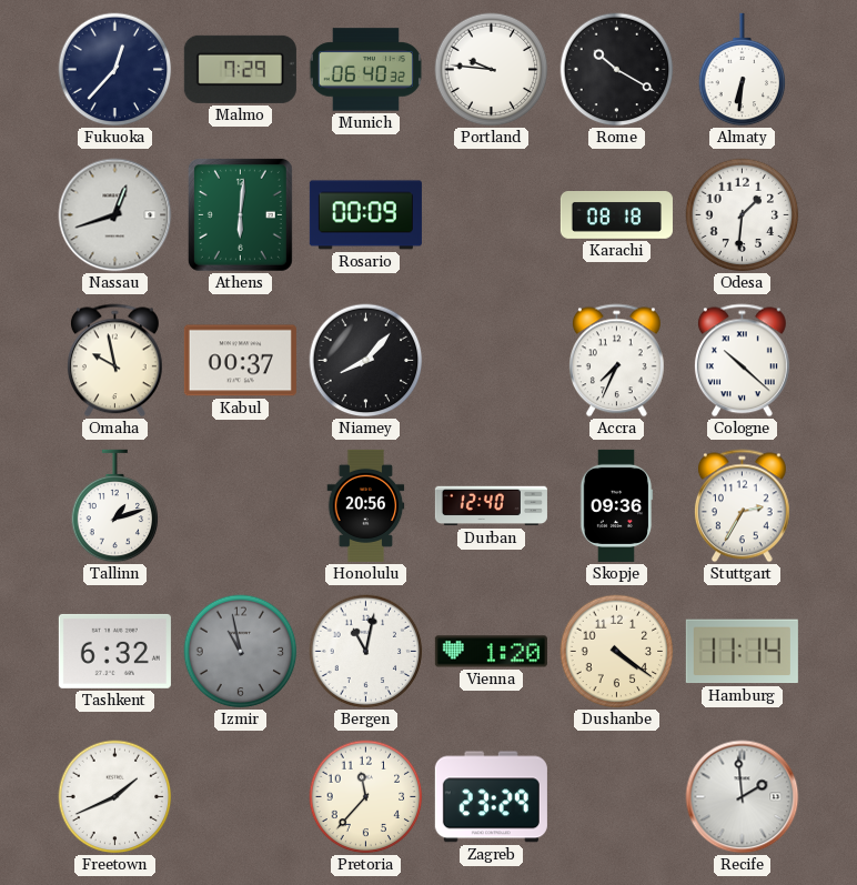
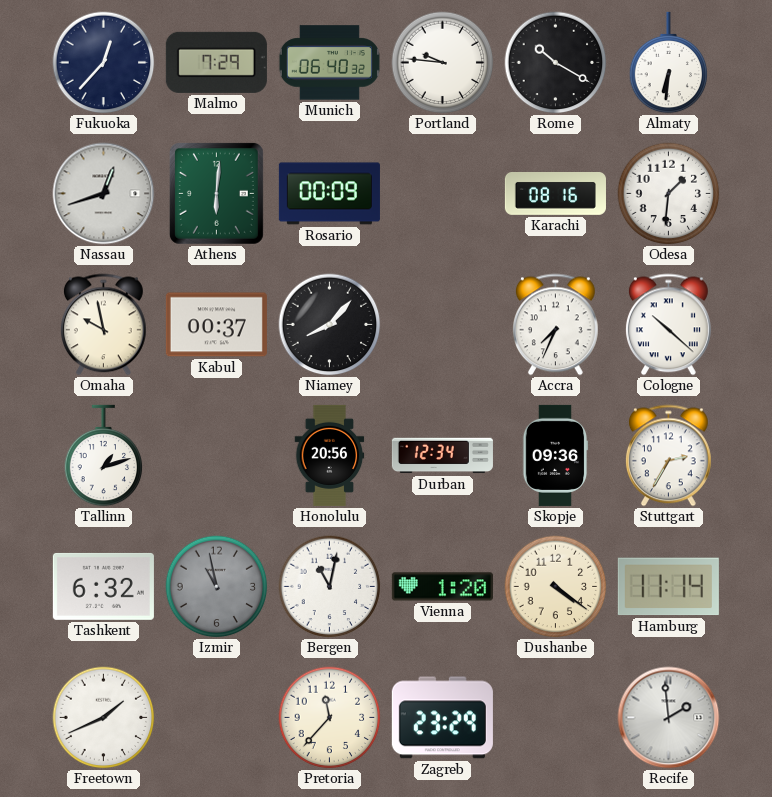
Karachi: 08:18 -> 08:16 (555, 194)
Durban: 12:40 -> 12:34 (442, 456)
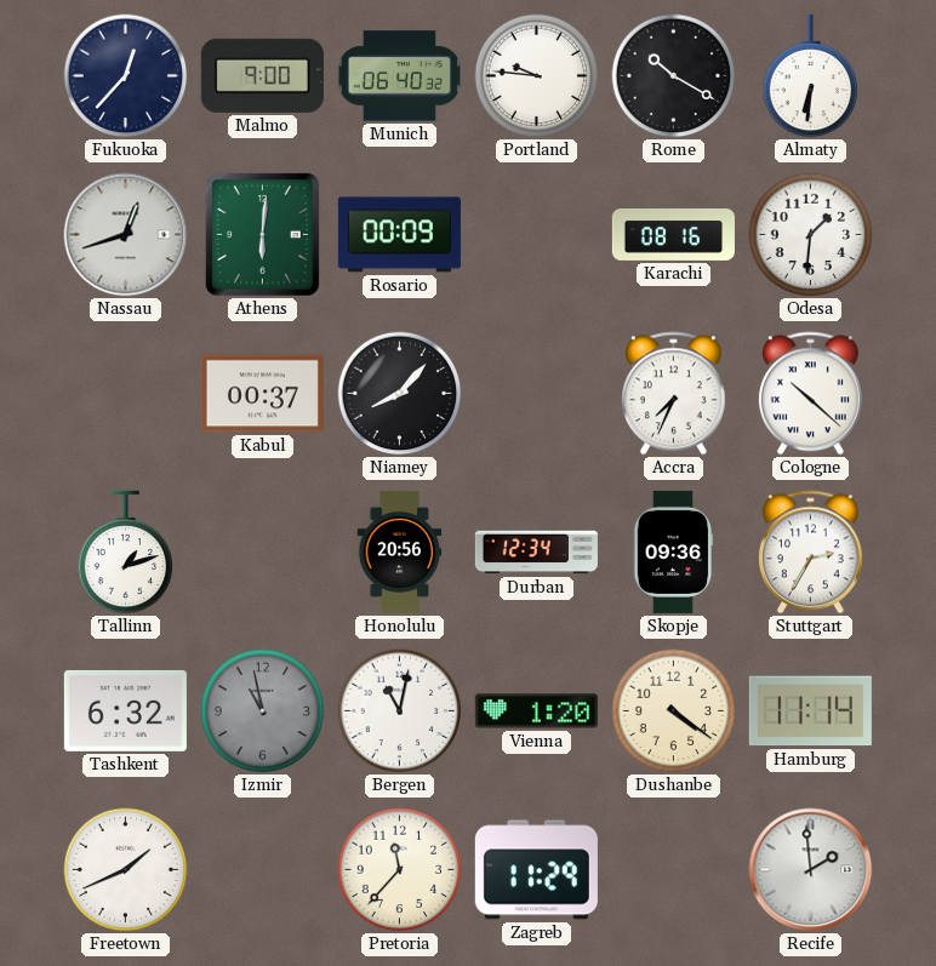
Malmo: 7:29 -> 9:00 (262, 75)
Omaha: 9:58 -> none (103, 325)
Zagreb: 23:29 -> 11:29 (536, 870)
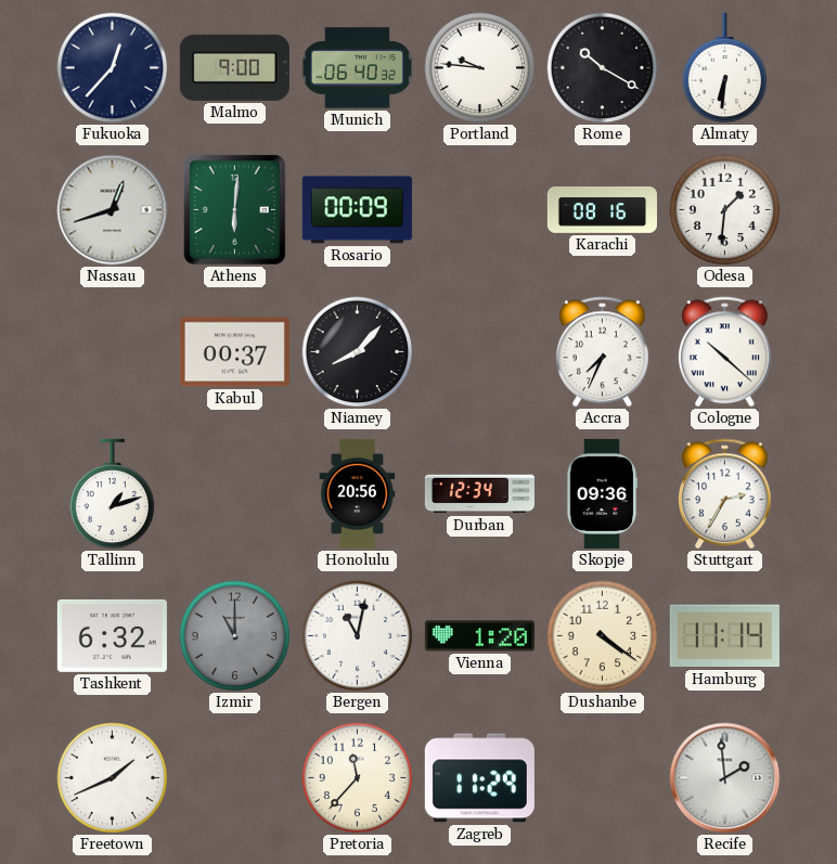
Izmir: 10:58 -> 11:00 (235, 636)
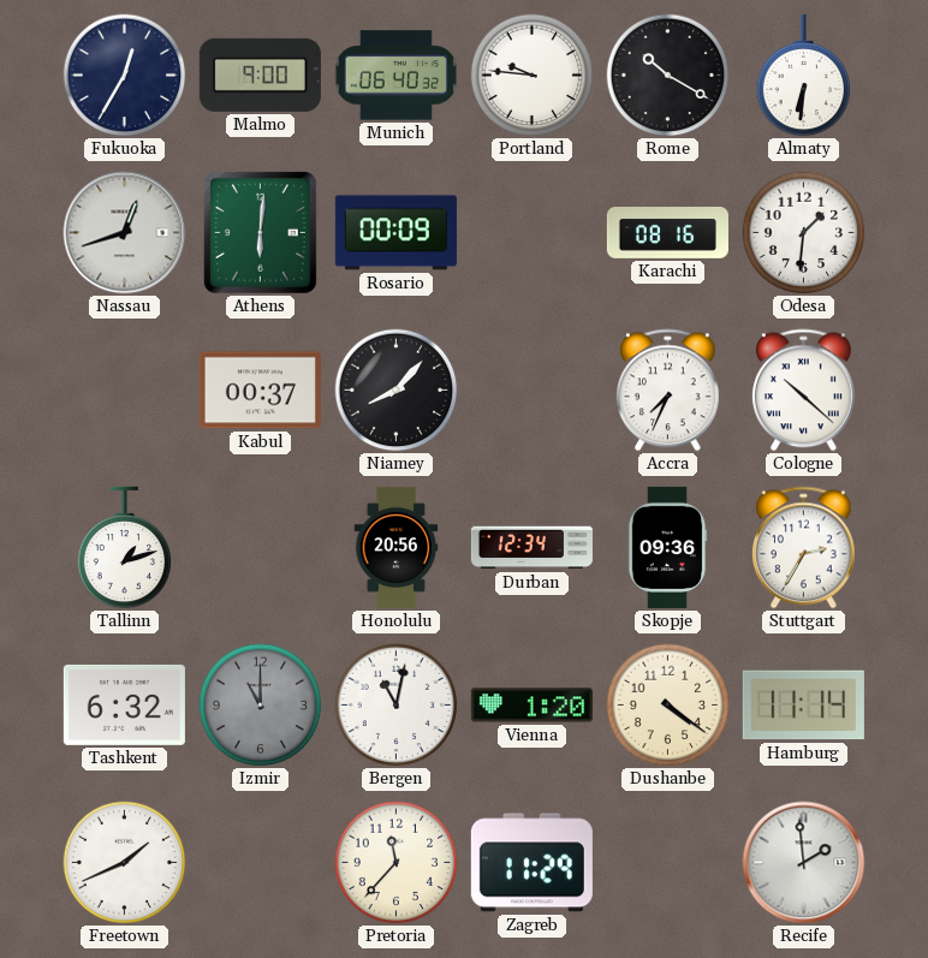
Fukuoka: 12:37 -> 12:35 (125, 76)
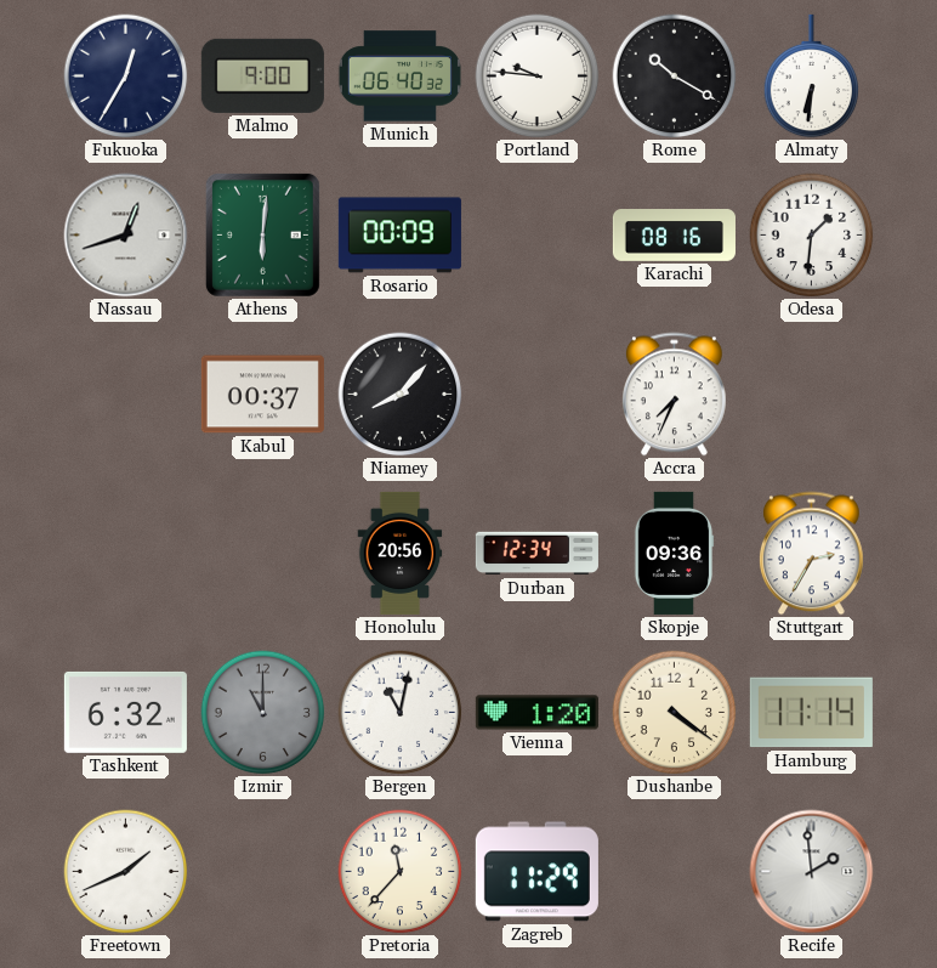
Cologne: 10:22 -> none (803, 391)
Tallinn: 1:12 -> none (125, 548)
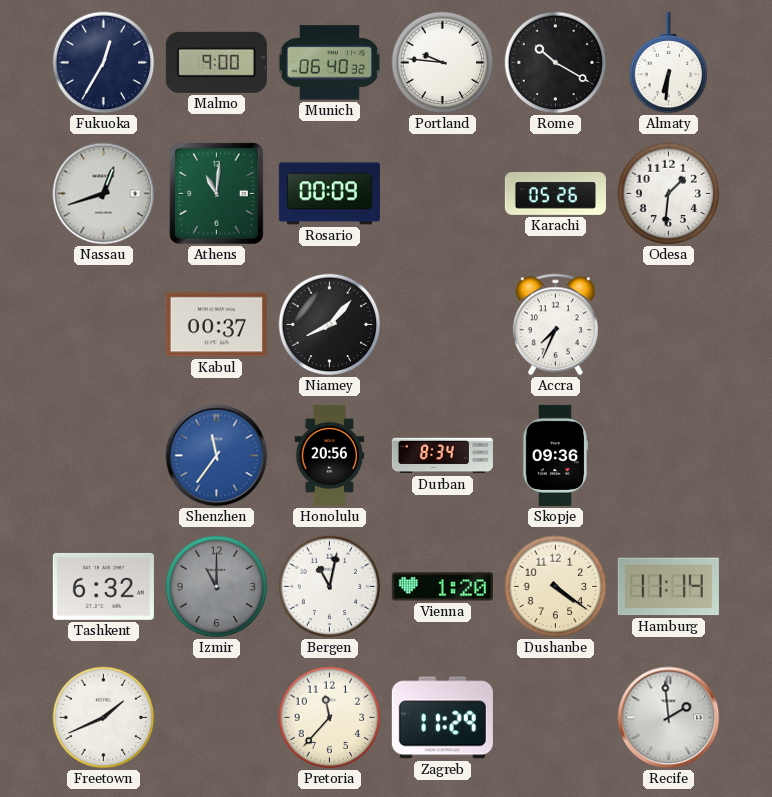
Athens: 6:01 -> 11:01 (216, 193)
Karachi: 08:16 -> 05:26 (555, 194)
Shenzhen: none -> 11:36 (217, 456)
Durban: 12:34 -> 8:34 (442, 456)
Stuttgart: 2:35 -> none (811, 554)
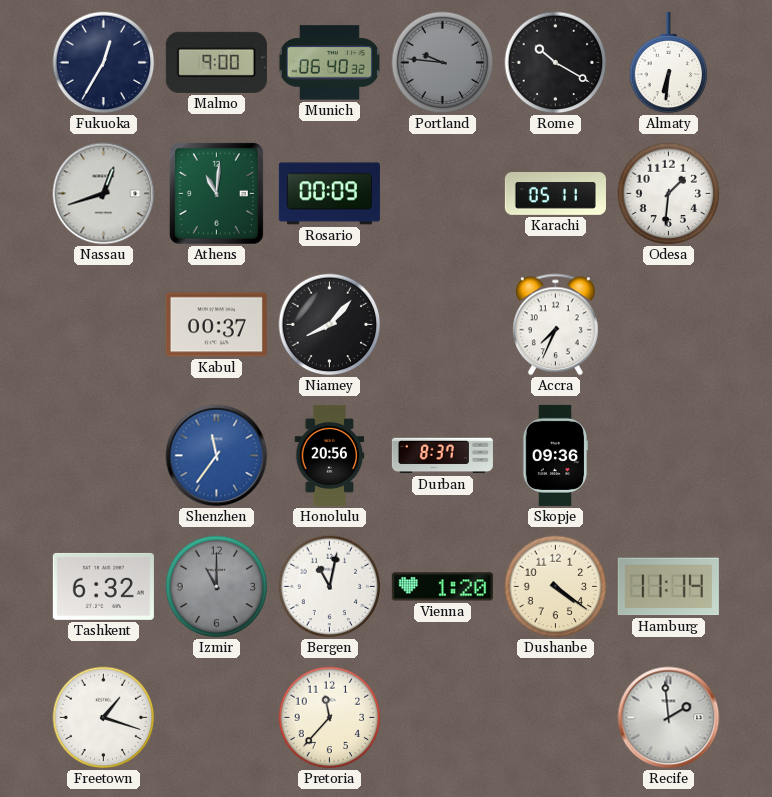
Portland dial: white -> grey (443, 63)
Karachi: 05:26 -> 05:11 (555, 194)
Durban: 8:34 -> 8:37 (442, 456)
Freetown: 1:41 -> 1:18 (104, 718)
Zagreb: 11:29 -> none (442, 718)
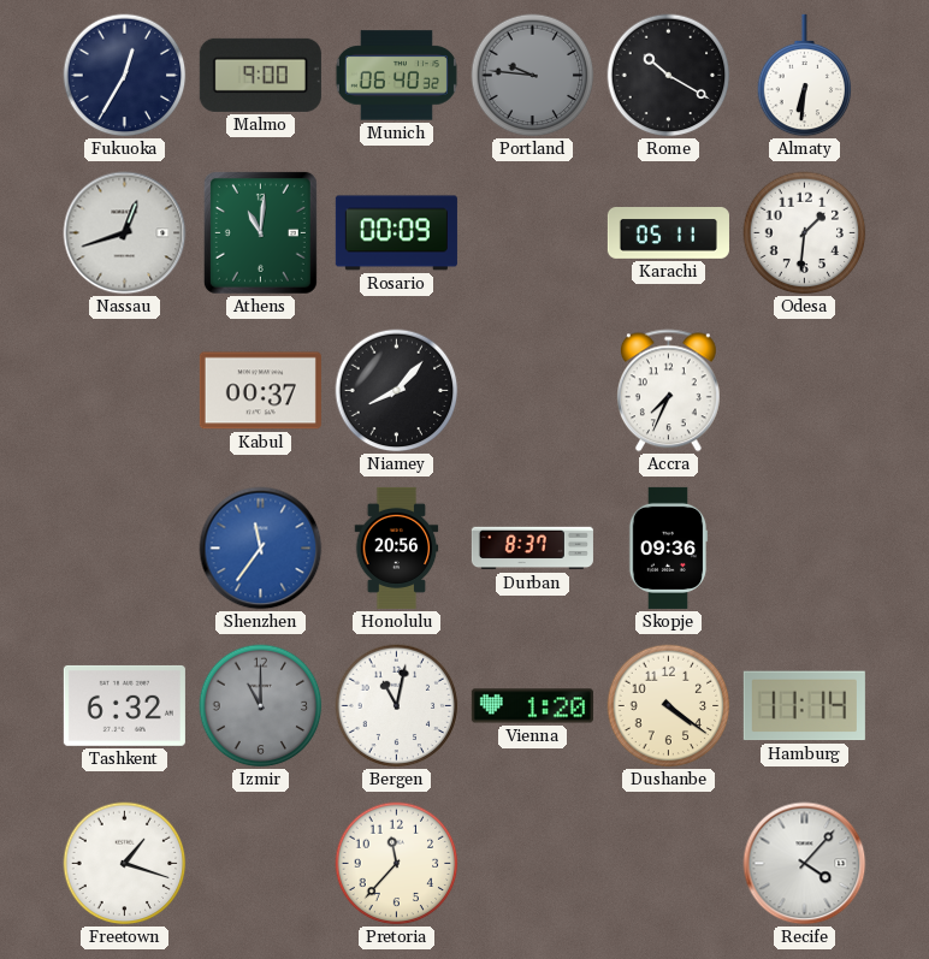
Recife: 1:59 -> 4:07 (805, 864)
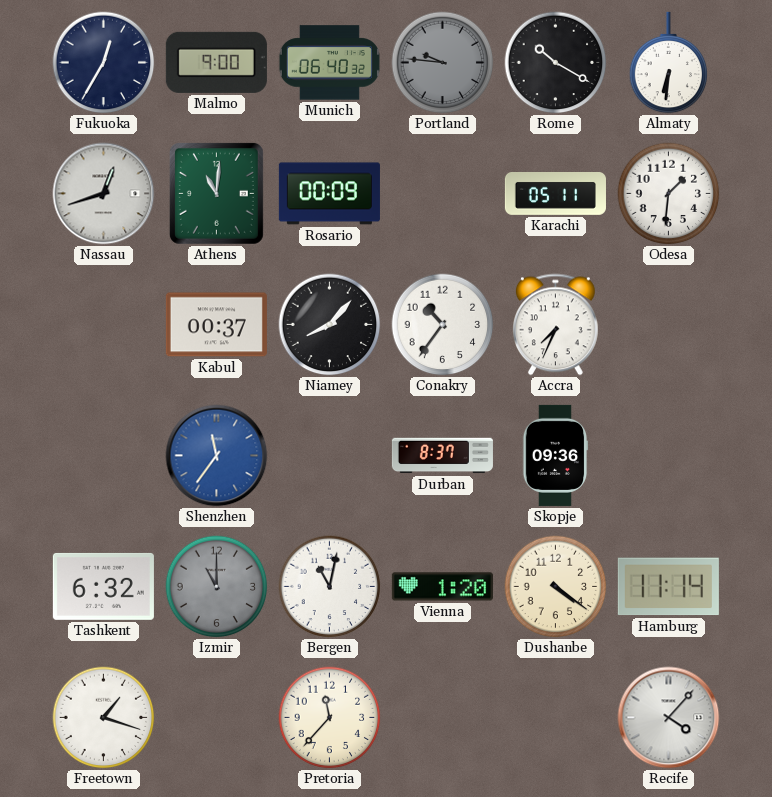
Conakry: none -> 10:36 (443, 325)
Honolulu: 20:56 -> none (397, 547)
